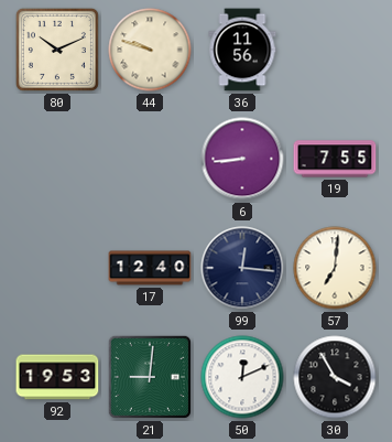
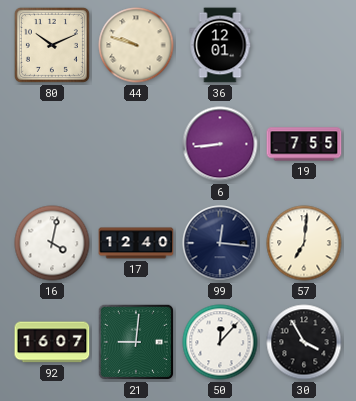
36: 11:56 -> 12:01 (220, 45)
16: none -> 4:02 (52, 243)
92: 19:53 -> 16:07 (52, 342)
50: 12:11 -> 12:07 (220, 342)
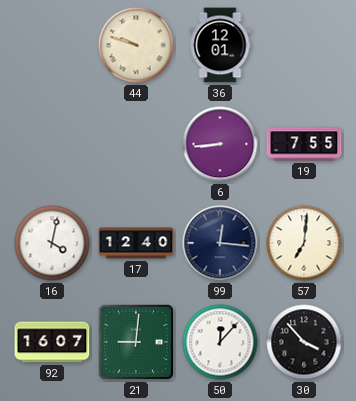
80: 10:11 -> none (52, 45)
30: 3:55 -> 3:53 (304, 342)
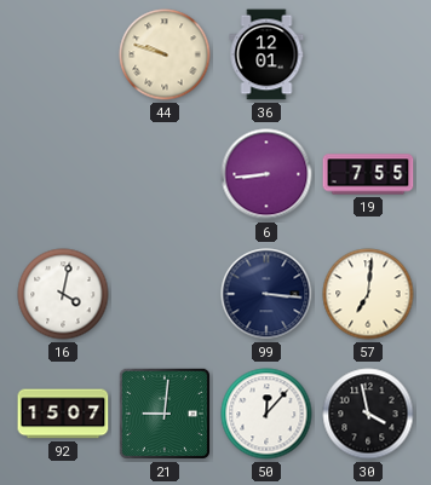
17: 12:40 -> none (136, 243)
99: 12:16 -> 3:16 (266, 294)
92: 16:07 -> 15:07 (63, 414)
30: 3:53 -> 3:58 (368, 414)
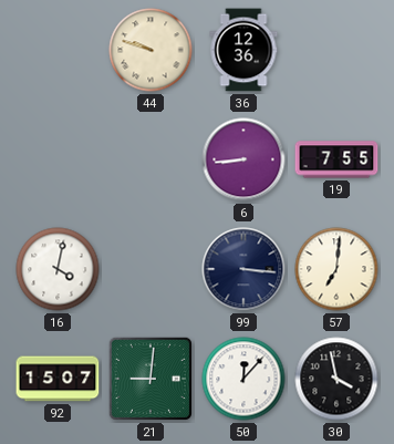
36: 12:01 -> 12:36 (243, 50)
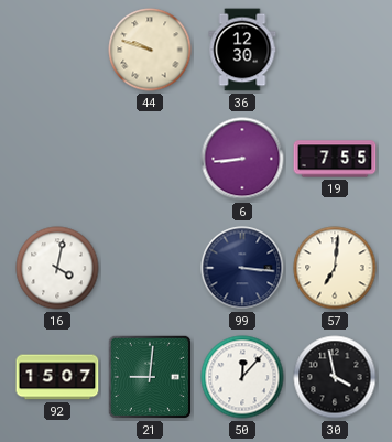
36: 12:36 -> 12:30 (242, 50)
